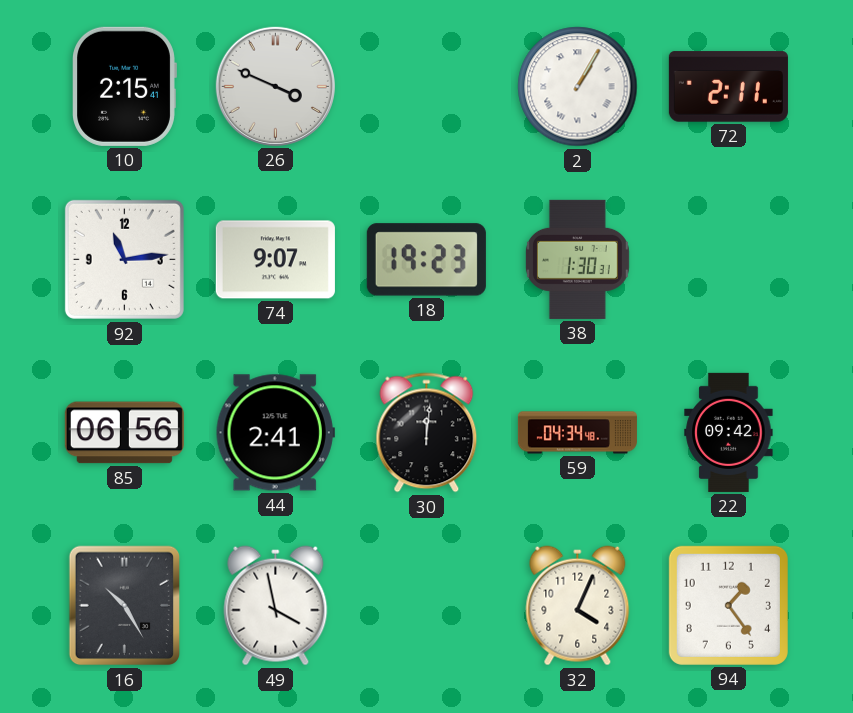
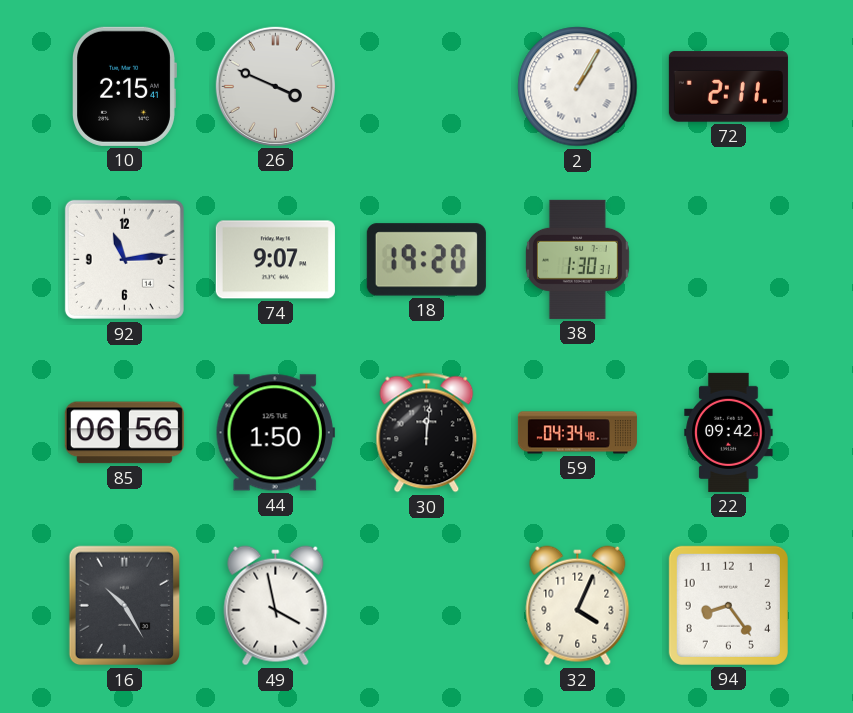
18: 19:23 -> 19:20 (426, 260)
44: 2:41 -> 1:50 (275, 433)
94: 1:24 -> 8:24 (728, 605)
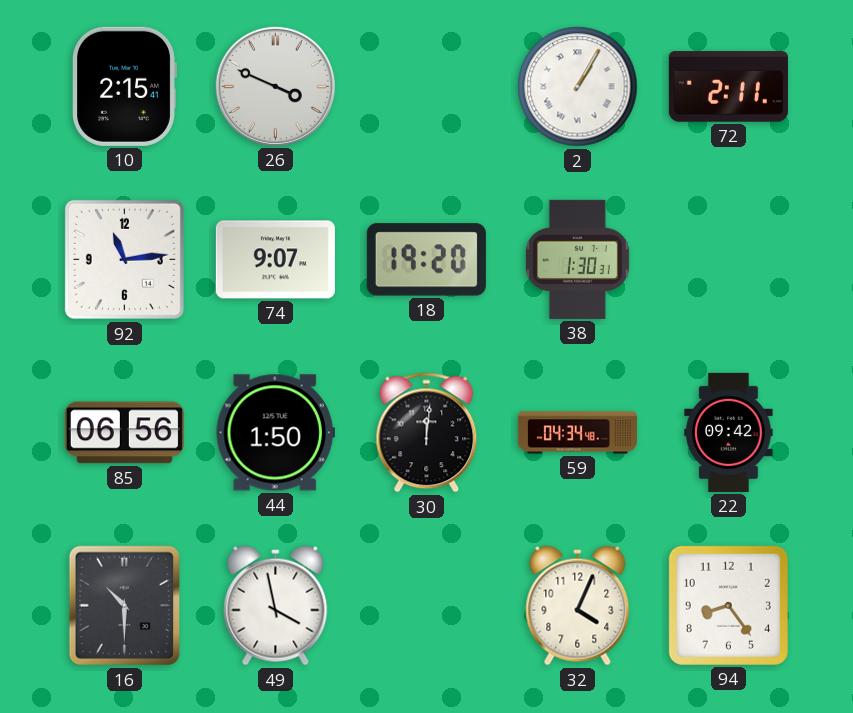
16: 10:25 -> 10:30 (125, 606)
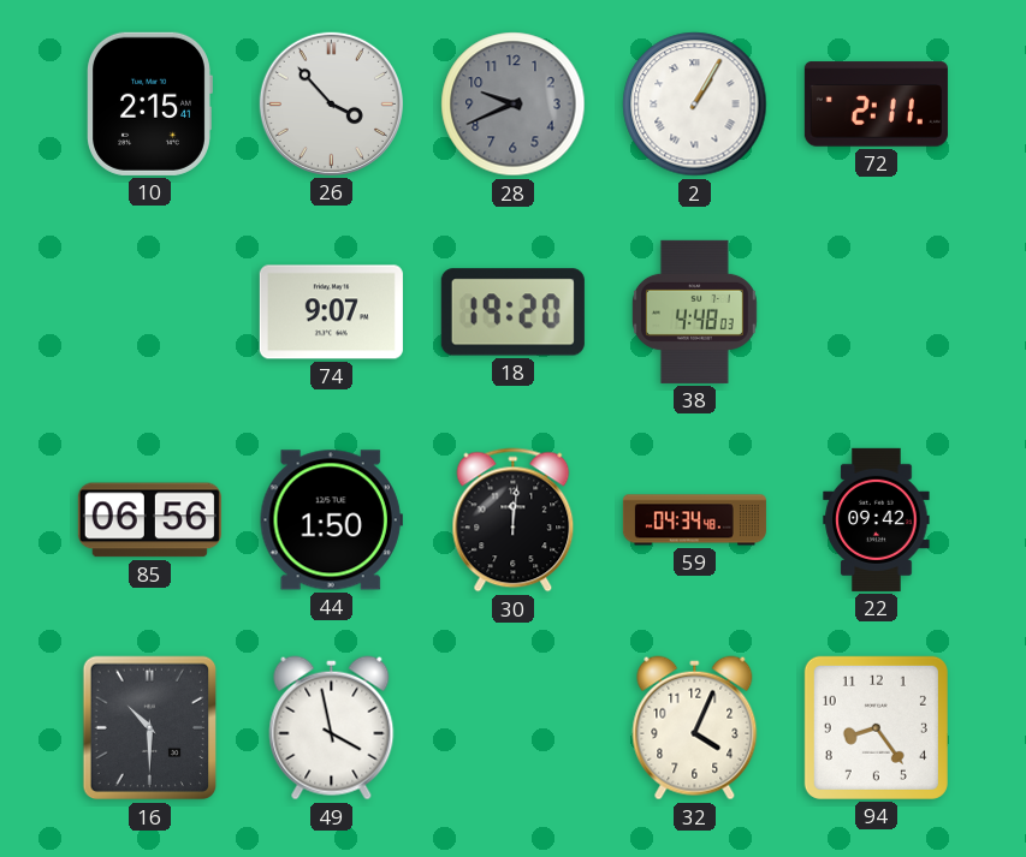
26: 3:49 -> 3:53 (331, 103)
28: none -> 9:41 (514, 105)
92: 11:14 -> none (124, 259)
38: 1:30 -> 4:48 (694, 311)
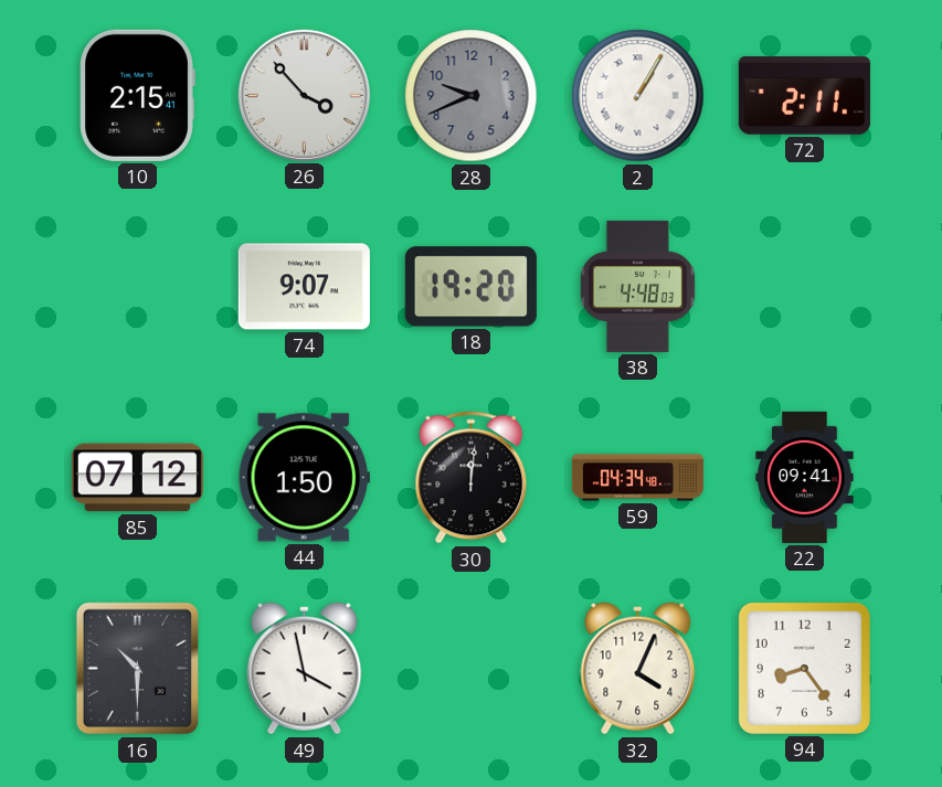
85: 06:56 -> 07:12 (137, 478)
22: 09:42 -> 09:41 (805, 477)
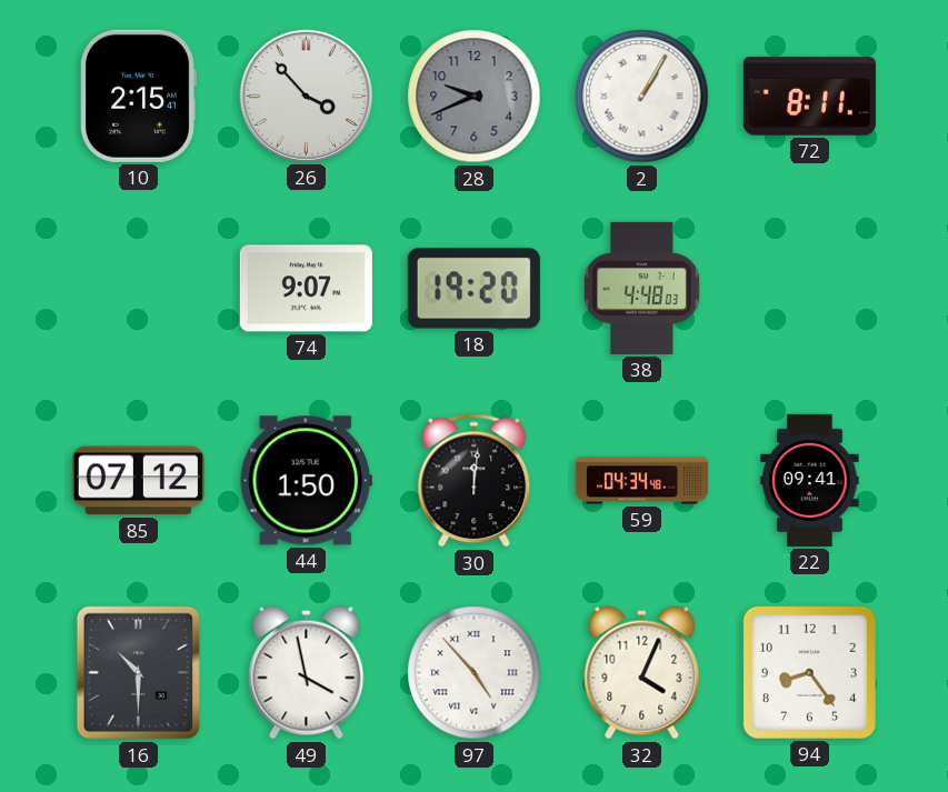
72: 2:11 -> 8:11 (809, 97)
97: none -> 4:53 (475, 673)
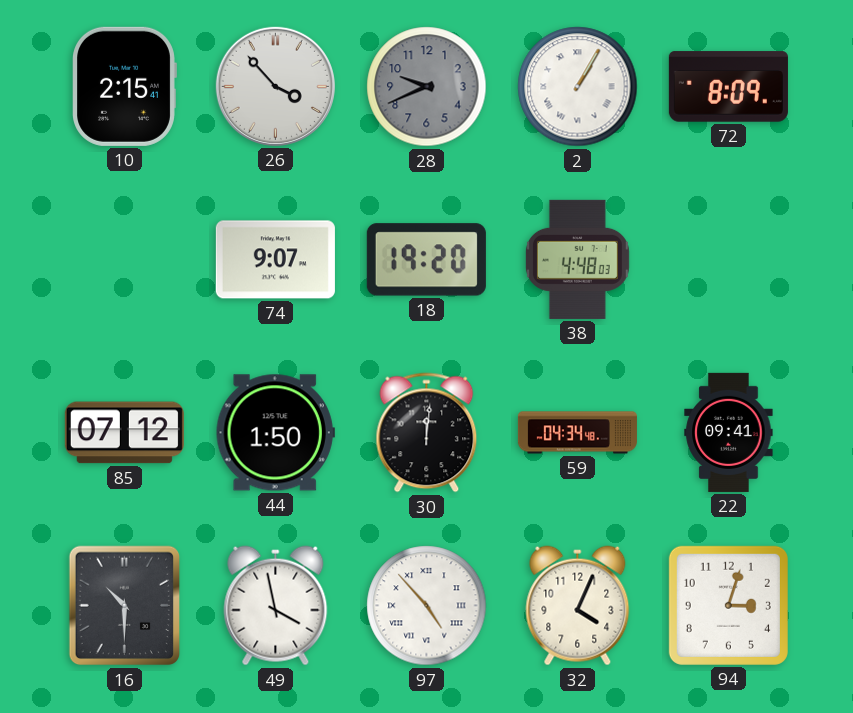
72: 8:11 -> 8:09 (728, 87)
94: 8:24 -> 3:03 (728, 605)
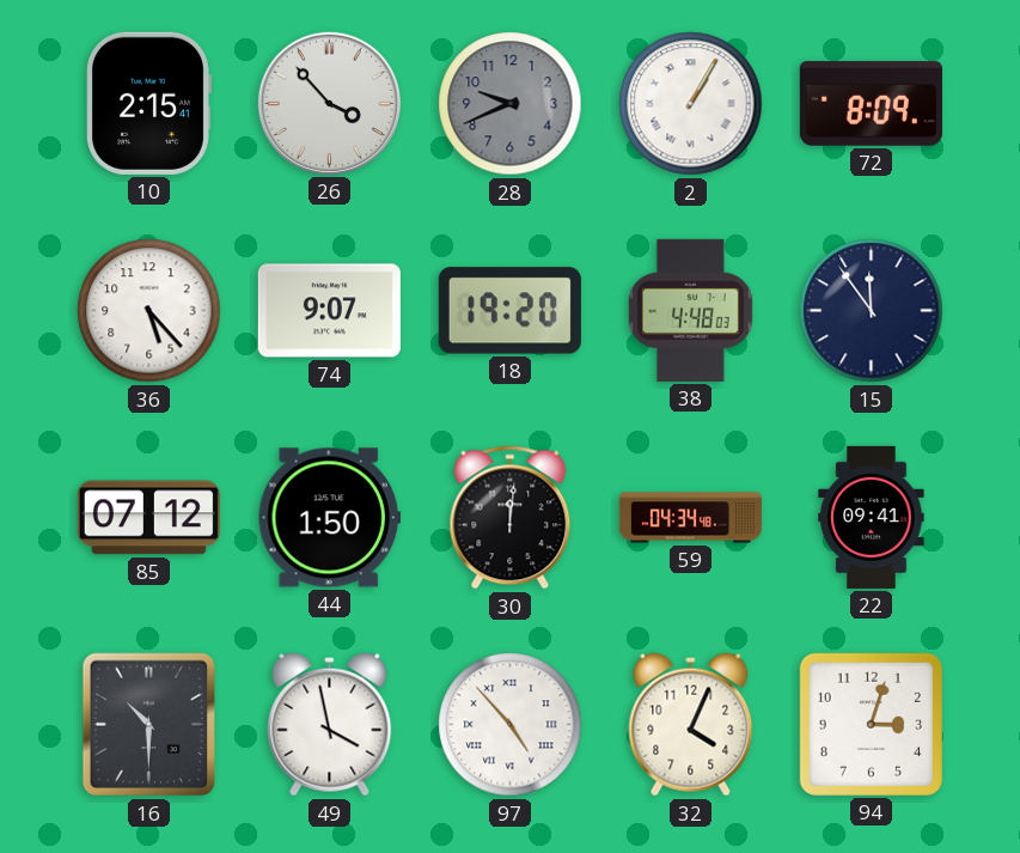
36: none -> 5:23 (149, 311)
15: none -> 11:54 (872, 311)
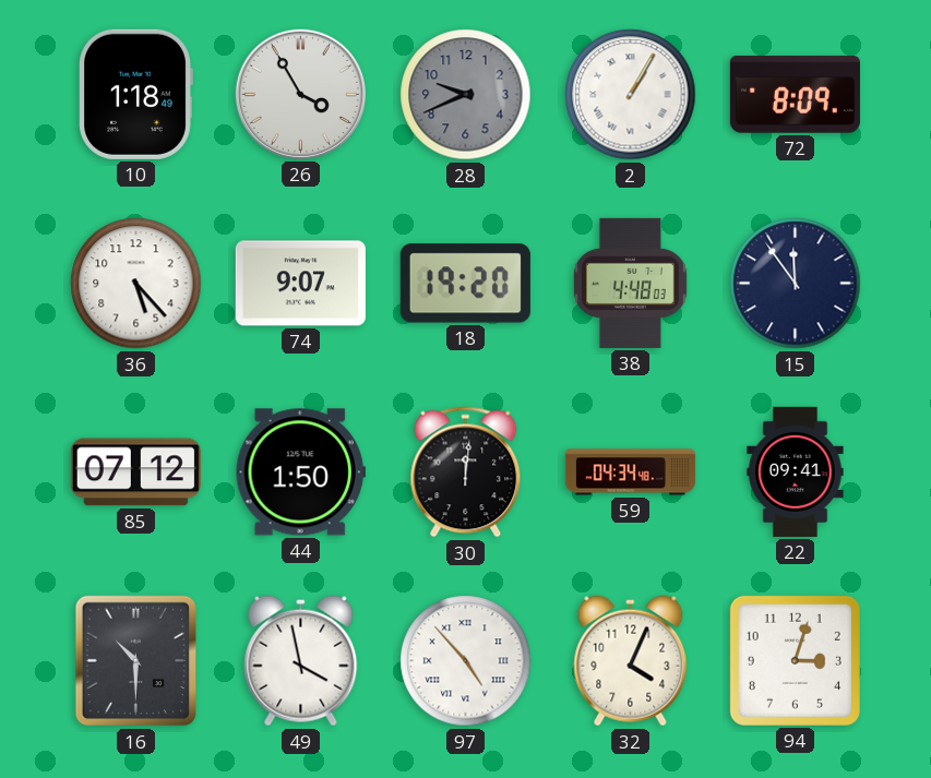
10: 2:15 -> 1:18 (135, 94)
26: 3:53 -> 3:55 (300, 94)
